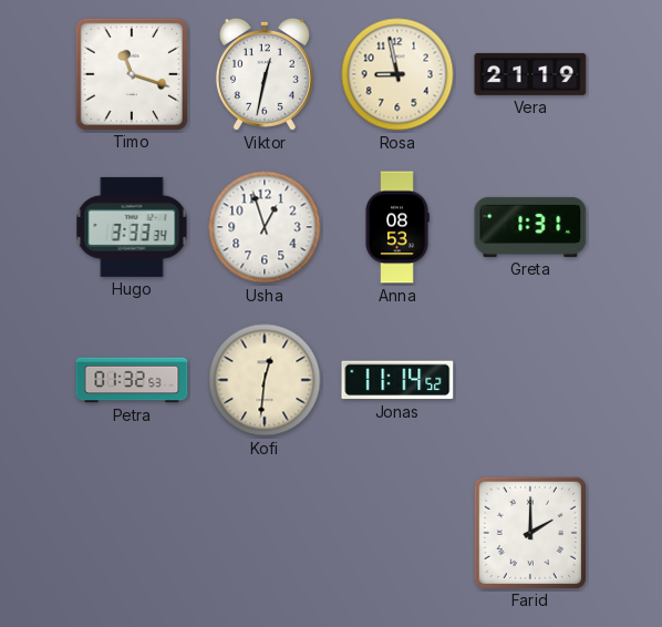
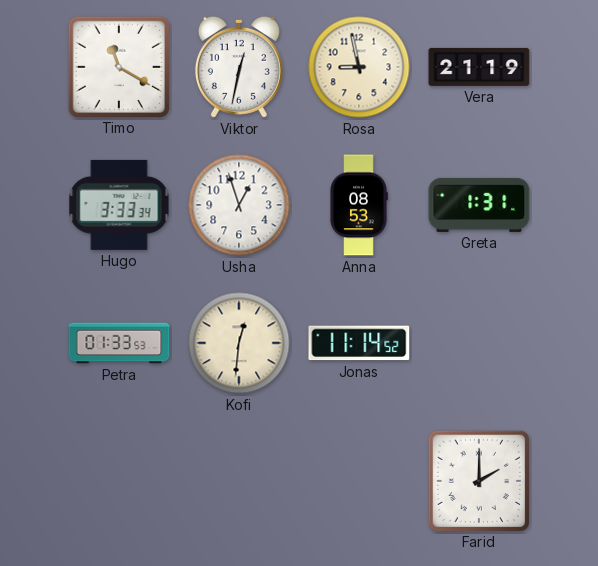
Timo: 11:18 -> 11:20 (118, 66)
Petra: 01:32 -> 01:33 (119, 343)
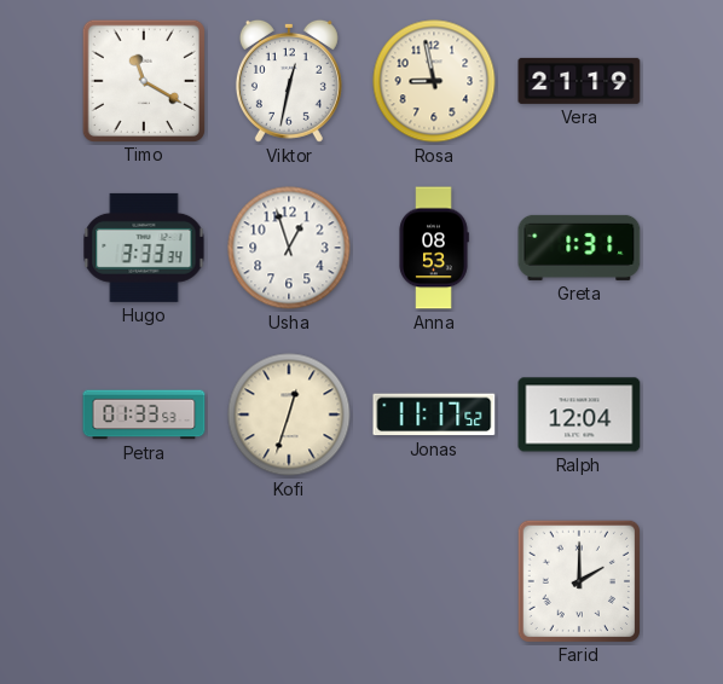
Kofi: 12:31 -> 12:33 (289, 415)
Jonas: 11:14 -> 11:17 (434, 415)
Ralph: none -> 12:04 (579, 415)
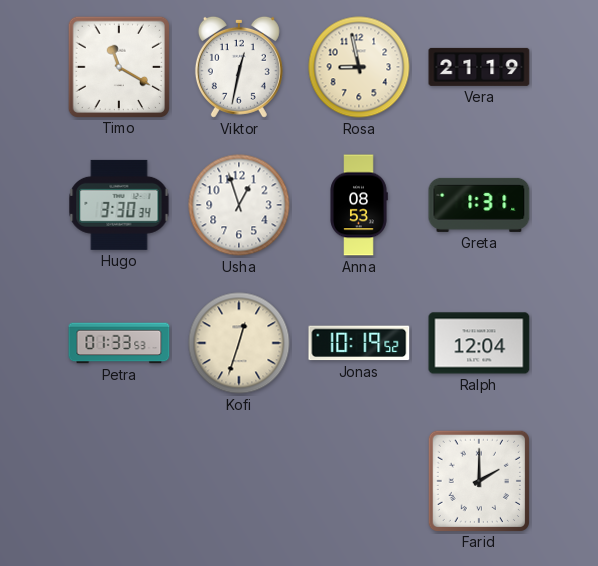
Hugo: 3:33 -> 3:30 (119, 205)
Jonas: 11:17 -> 10:19 (359, 343)
